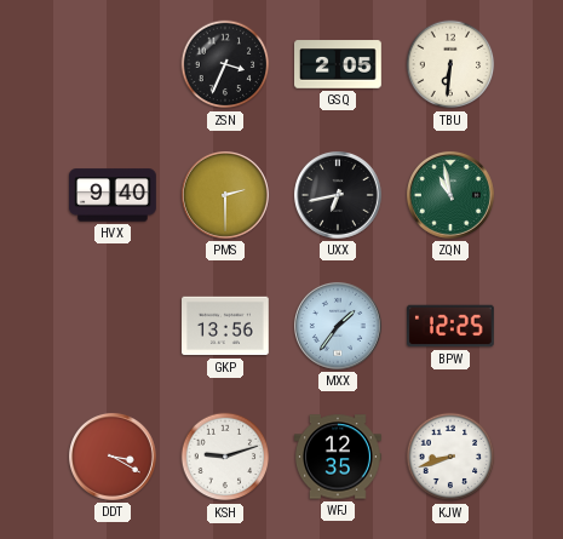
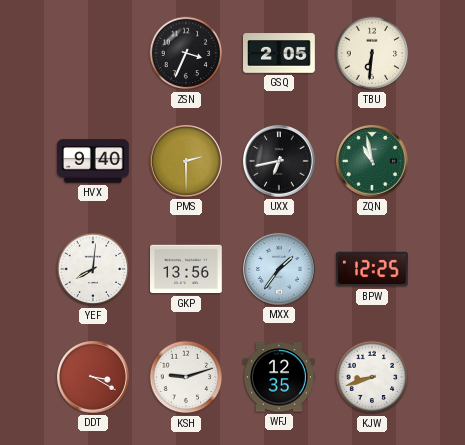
YEF: none -> 8:01 (93, 269)
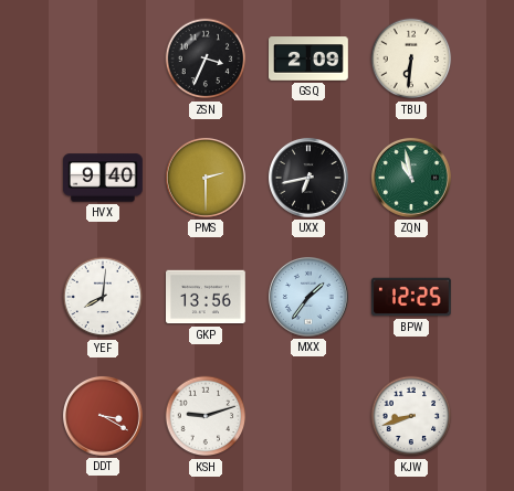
GSQ: 2:05 -> 2:09 (310, 58)
WFJ: 12:35 -> none (280, 377)
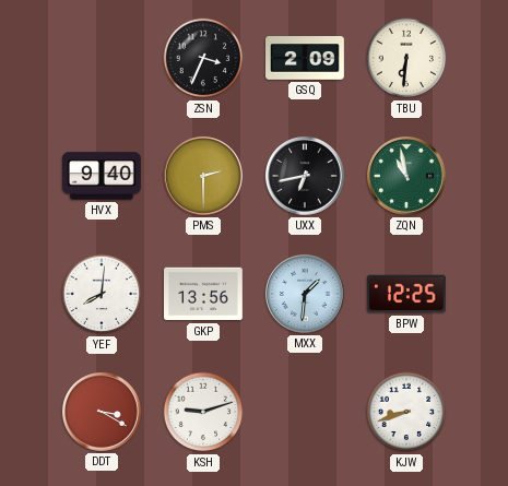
MXX: 1:36 -> 1:31 (305, 294)
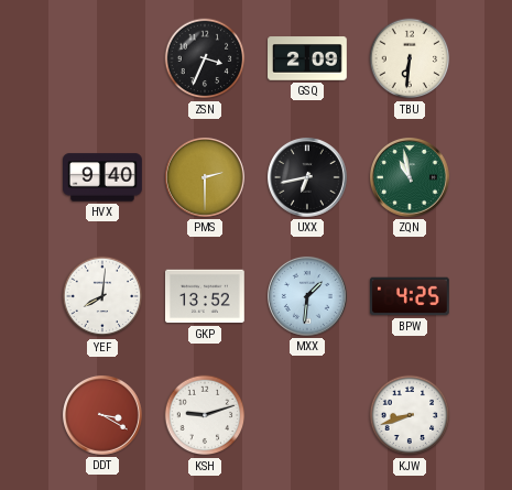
GKP: 13:56 -> 13:52 (206, 296)
BPW: 12:25 -> 4:25 (411, 296)
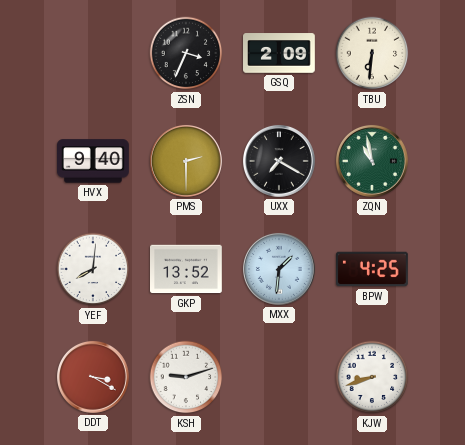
UXX: 6:43 -> 7:20 (279, 161)
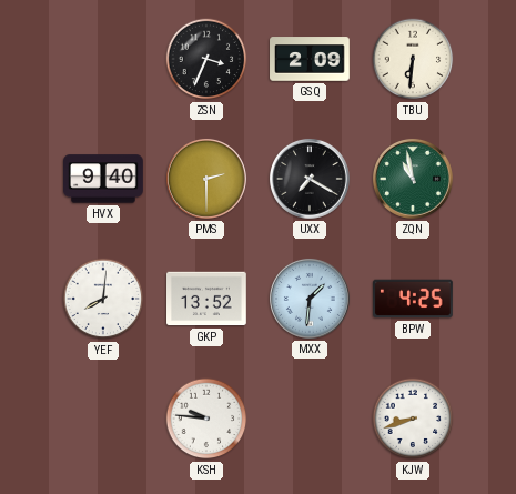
DDT: 3:20 -> none (93, 377)
KSH: 9:12 -> 9:46 (206, 419)
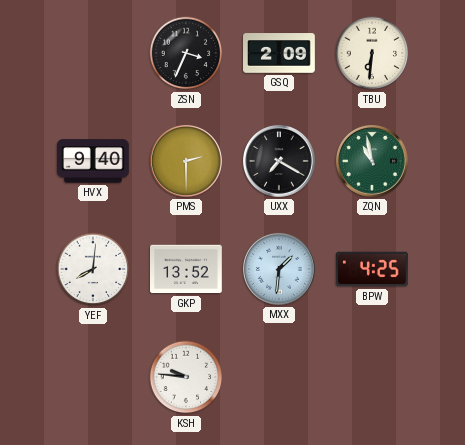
KJW: 8:42 -> none (413, 419)
